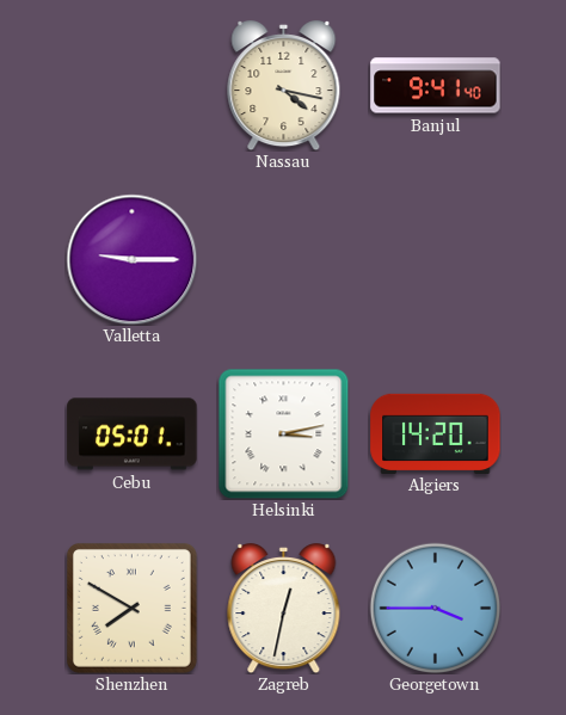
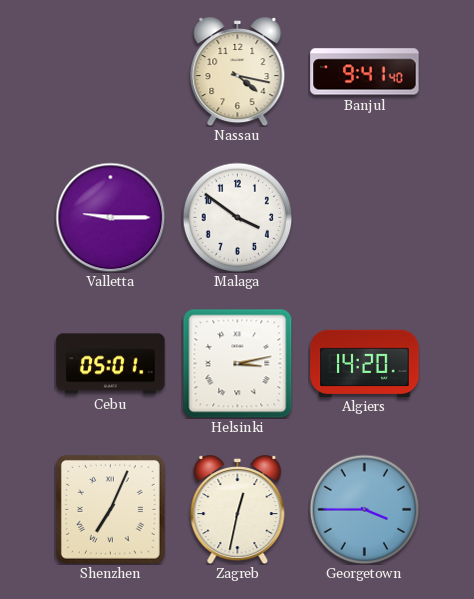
Malaga: none -> 3:51 (237, 217)
Shenzhen: 7:50 -> 7:04 (110, 509)
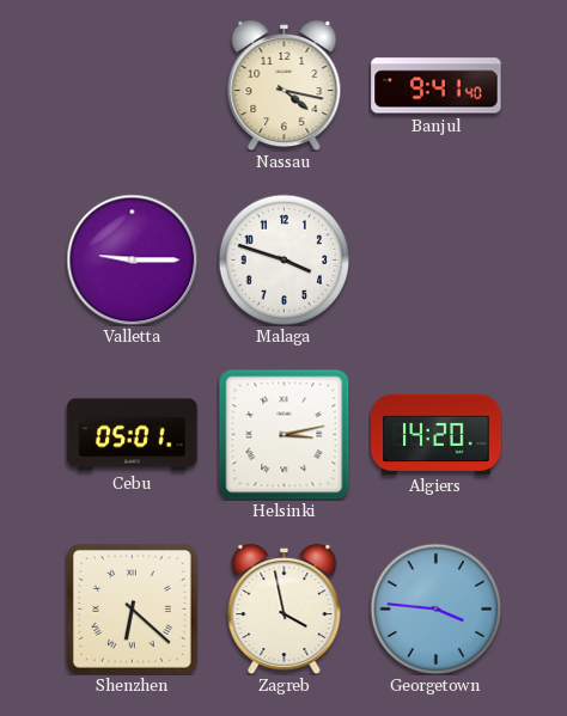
Malaga: 3:51 -> 3:48 (283, 259)
Shenzhen: 7:04 -> 6:22 (132, 608)
Zagreb: 12:32 -> 3:58 (285, 610)
Georgetown: 3:45 -> 3:46 (435, 608)
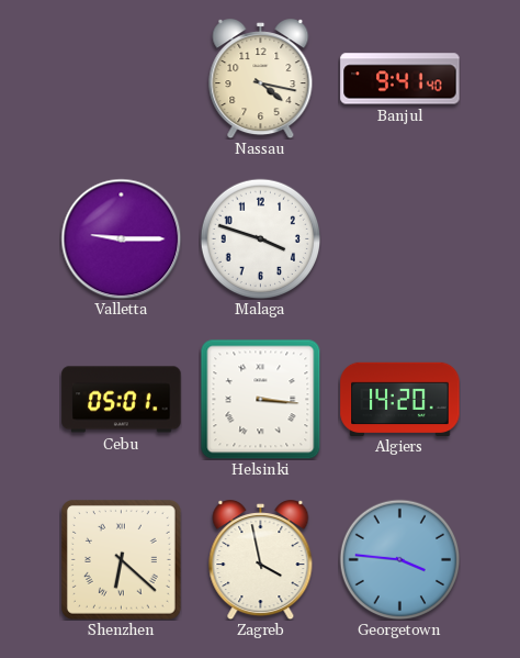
Helsinki: 3:13 -> 3:16 (260, 399)
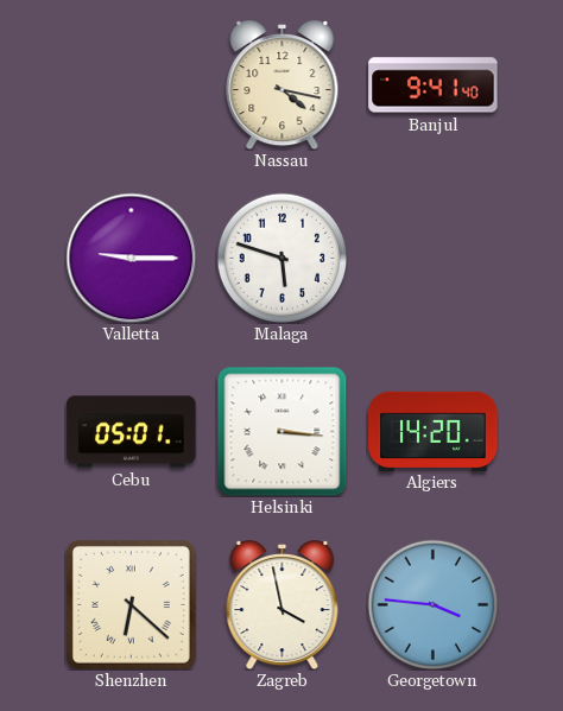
Malaga: 3:48 -> 5:48 (281, 258)
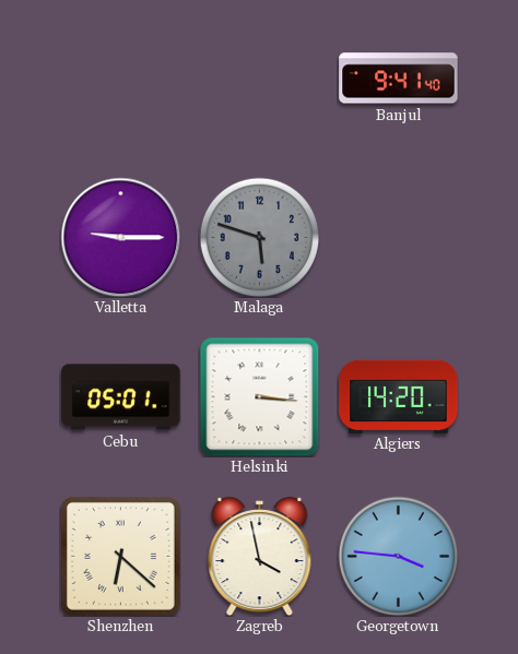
Nassau: 4:17 -> none (283, 85)
Malaga dial: white -> grey (259, 237)
